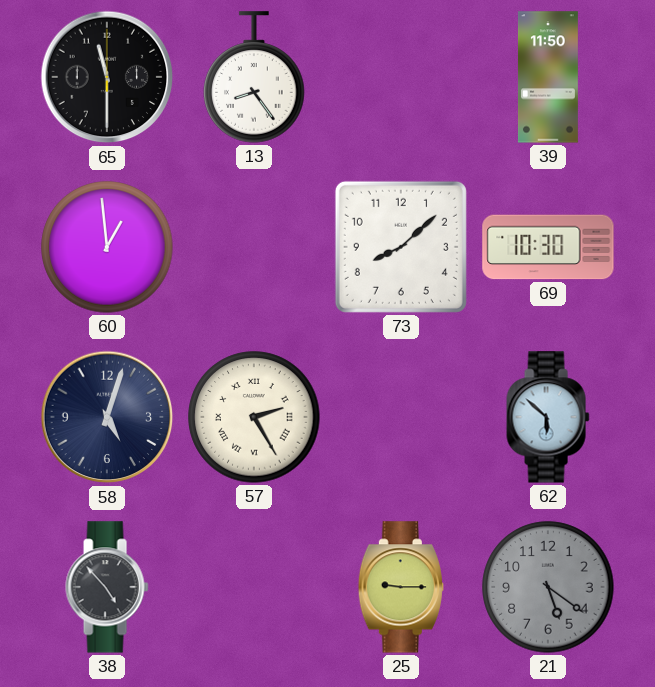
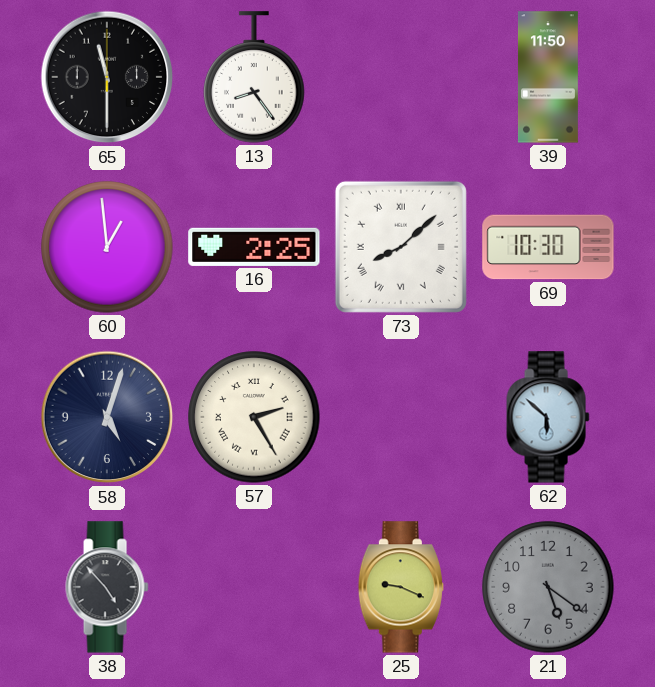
16: none -> 2:25 (254, 247)
73 numerals: Arabic -> Roman (401, 247)
25: 9:15 -> 9:19 (401, 587)
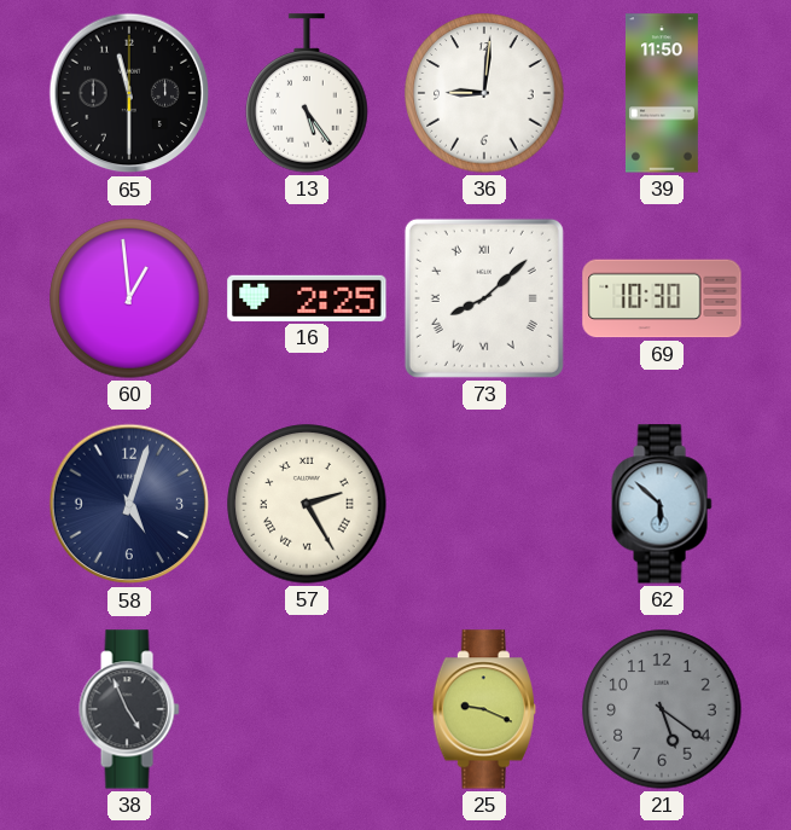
13: 8:24 -> 5:24 (307, 93)
36: none -> 9:01 (484, 93)
38: 4:53 -> 4:56 (129, 709)
